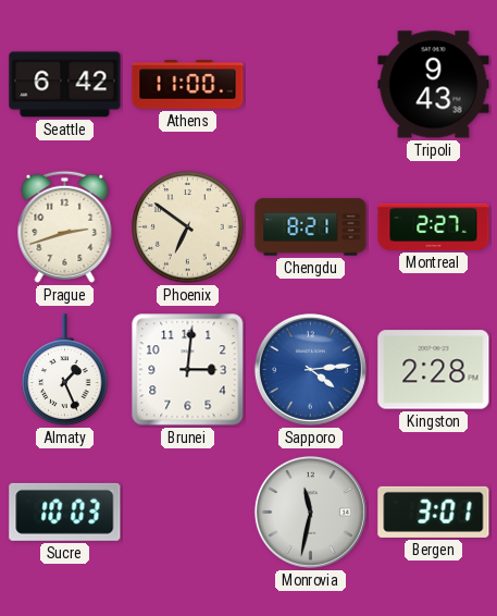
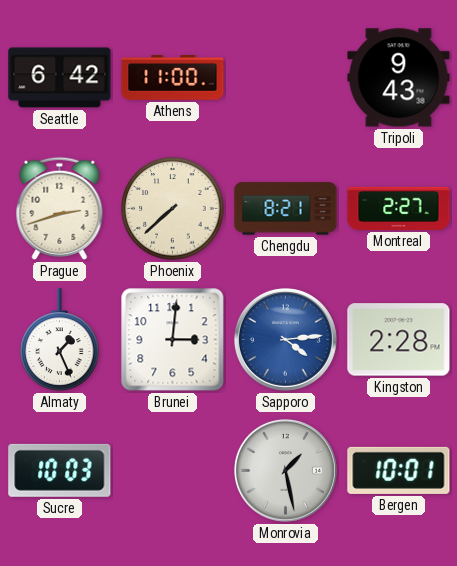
Phoenix: 6:51 -> 7:38 (173, 209)
Monrovia: 11:32 -> 1:28 (285, 470)
Bergen: 3:01 -> 10:01 (399, 470)
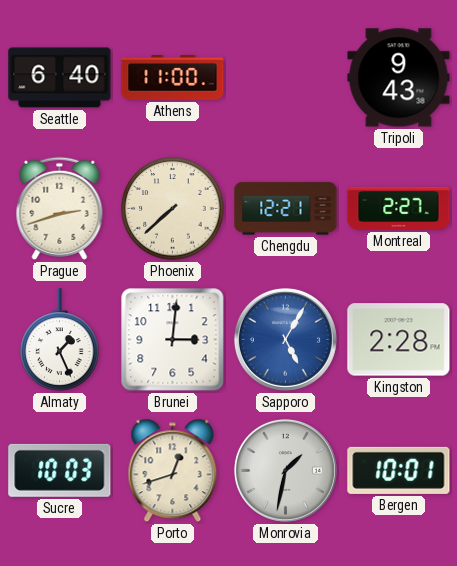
Seattle: 6:42 -> 6:40 (60, 78)
Chengdu: 8:21 -> 12:21 (286, 209)
Sapporo: 4:14 -> 5:05 (285, 339)
Porto: none -> 12:42 (173, 471)
Monrovia: 1:28 -> 1:32 (285, 470)
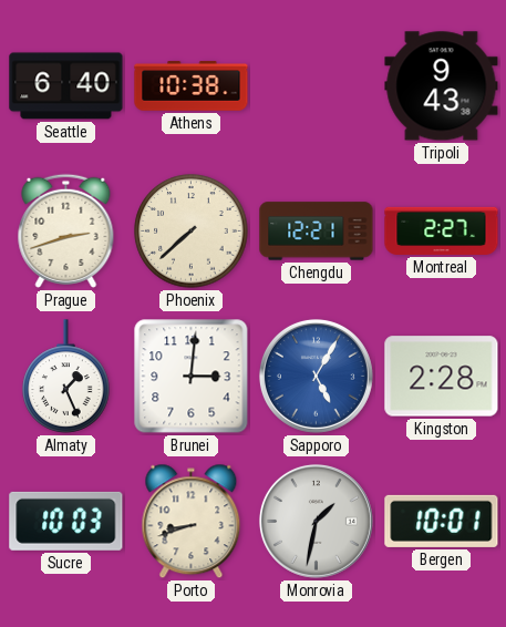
Athens: 11:00 -> 10:38 (192, 86)
Porto: 12:42 -> 8:42 (192, 522)
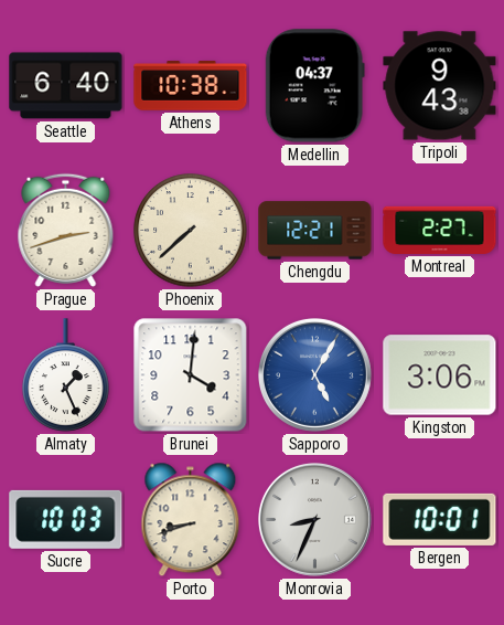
Medellin: none -> 04:37 (314, 86)
Brunei: 3:01 -> 4:01 (191, 375)
Kingston: 2:28 -> 3:06 (440, 375)
Monrovia: 1:32 -> 8:34 (314, 519)
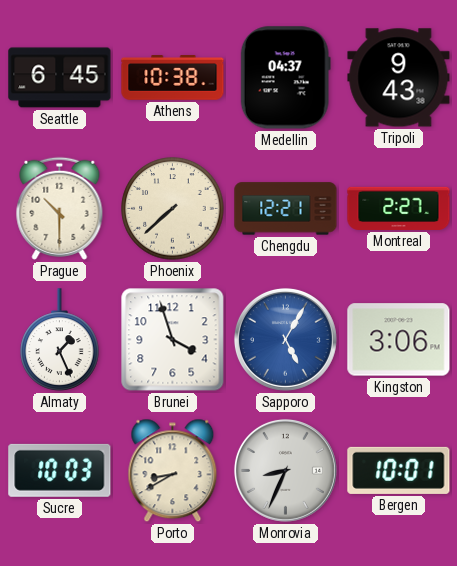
Seattle: 6:40 -> 6:45 (60, 78)
Prague: 2:42 -> 10:30 (60, 208)
Brunei: 4:01 -> 3:57 (173, 340)
Porto: 8:42 -> 8:40 (173, 471)
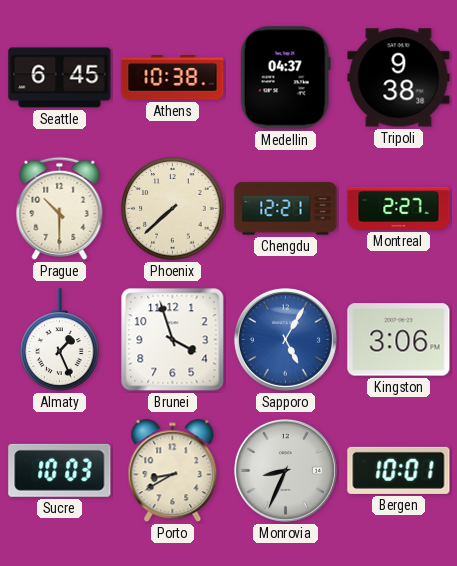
Tripoli: 9:43 -> 9:38 (399, 78)
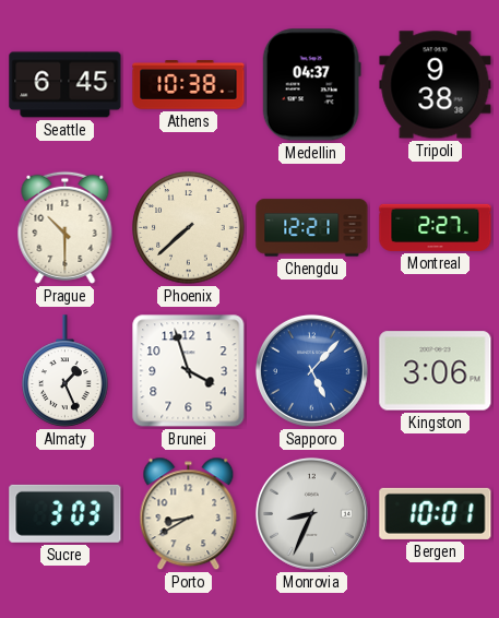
Sapporo: 5:05 -> 5:07 (311, 370)
Sucre: 10:03 -> 3:03 (66, 513)
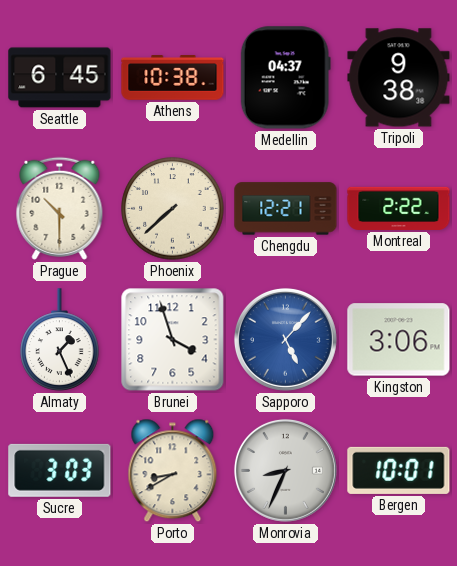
Montreal: 2:27 -> 2:22 (399, 208)
